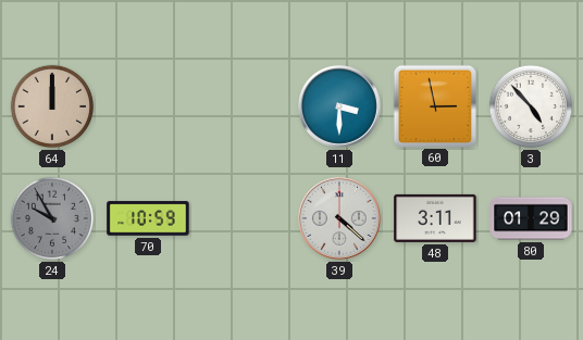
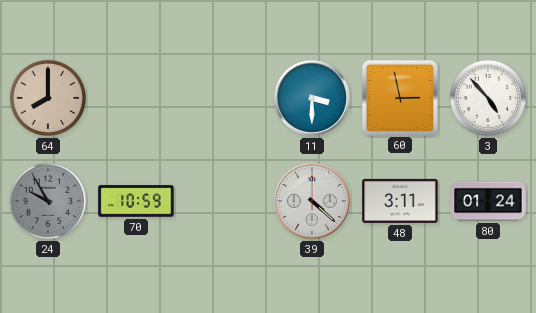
64: 12:00 -> 8:00 (48, 98)
80: 01:29 -> 01:24 (488, 201)
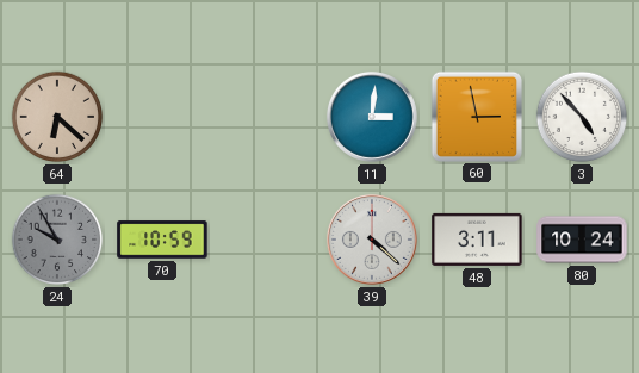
64: 8:00 -> 6:22 (57, 117)
11: 3:30 -> 3:01 (372, 117)
80: 01:24 -> 10:24 (582, 240)
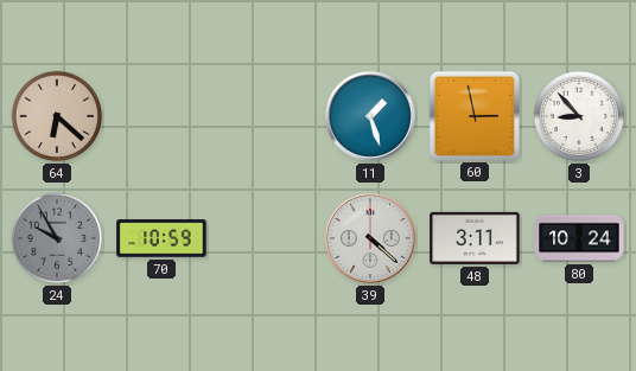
11: 3:01 -> 1:27 (370, 116)
3: 4:53 -> 8:53 (579, 116)
